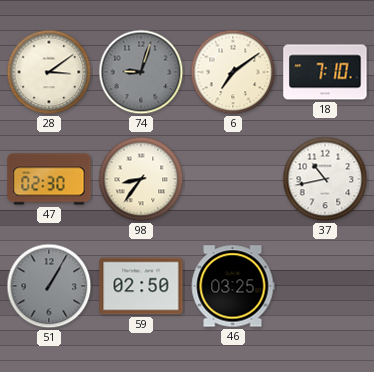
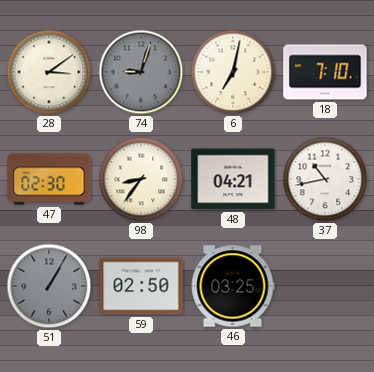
6: 7:09 -> 7:02 (233, 72)
48: none -> 04:21 (233, 179)
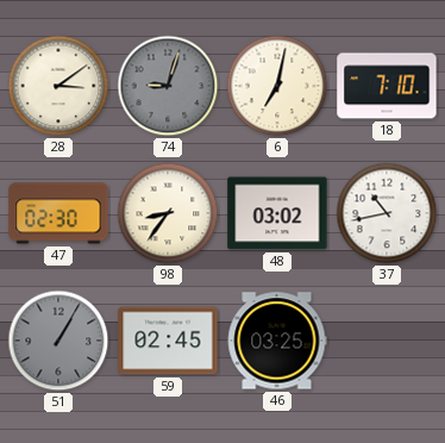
48: 04:21 -> 03:02 (277, 213)
59: 02:50 -> 02:45 (168, 341)
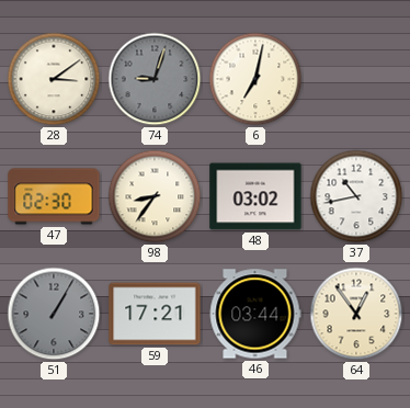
18: 7:10 -> none (387, 86)
59: 02:45 -> 17:21 (155, 314)
46: 03:25 -> 03:44 (255, 314)
64: none -> 12:54 (356, 314)
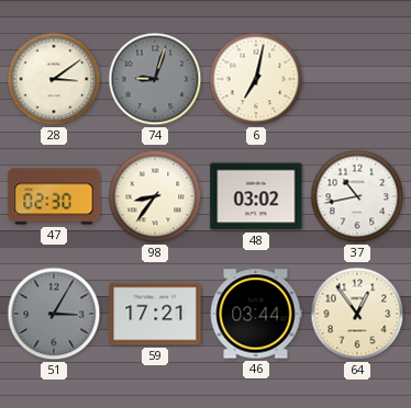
51: 1:05 -> 3:05 (54, 314)
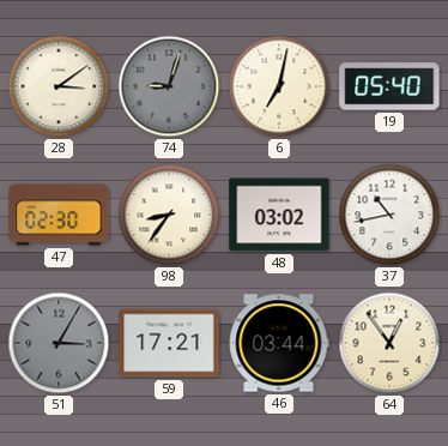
19: none -> 05:40 (389, 86)
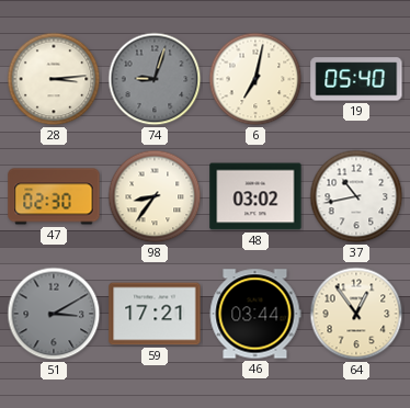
28: 3:09 -> 3:14 (54, 79)
51: 3:05 -> 3:10 (54, 314)
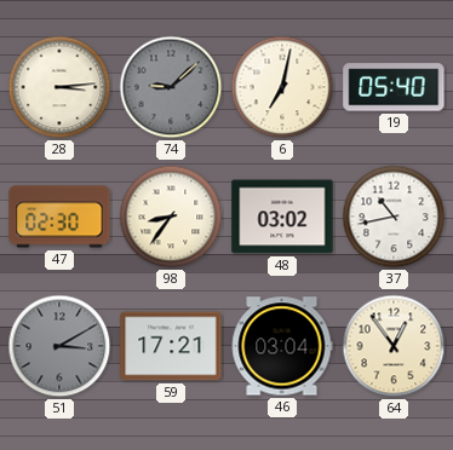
74: 9:03 -> 9:08 (171, 87)
46: 03:44 -> 03:04 (282, 346)
